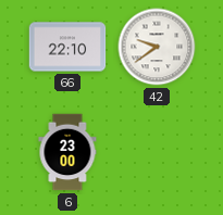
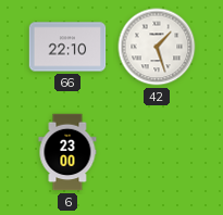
42: 9:39 -> 1:27 (157, 47)
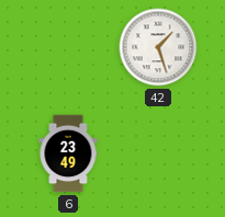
66: 22:10 -> none (67, 47)
6: 23:00 -> 23:49 (68, 153)
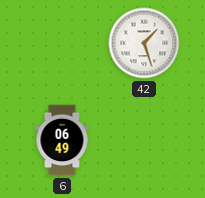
6: 23:49 -> 06:49 (62, 140)
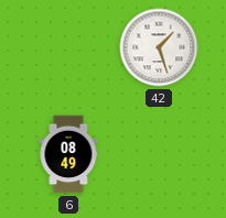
6: 06:49 -> 08:49 (68, 154)
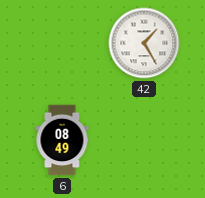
42: 1:27 -> 1:25 (144, 43)
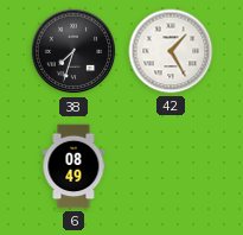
38: none -> 7:33 (73, 51)
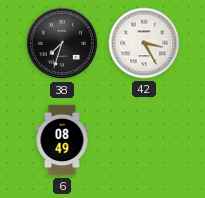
42: 1:25 -> 3:25 (144, 43)
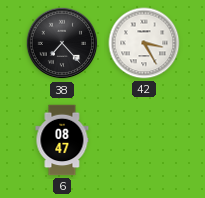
38: 7:33 -> 7:23 (62, 43)
6: 08:49 -> 08:47 (62, 140)
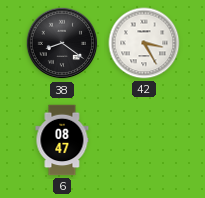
38: 7:23 -> 8:21 (62, 43)
